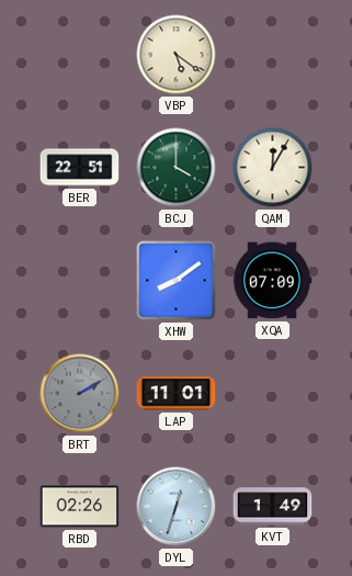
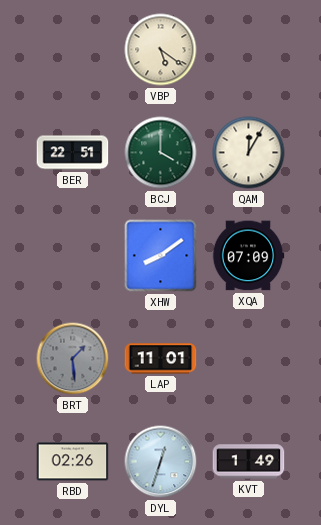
BRT: 2:10 -> 1:29 (73, 359)
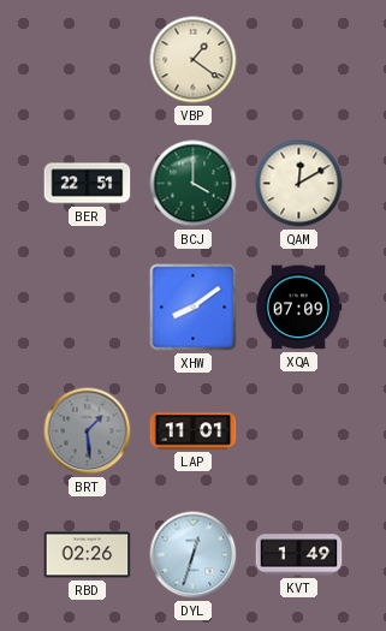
VBP: 5:21 -> 1:21 (194, 60)
QAM: 12:05 -> 12:10 (299, 184)
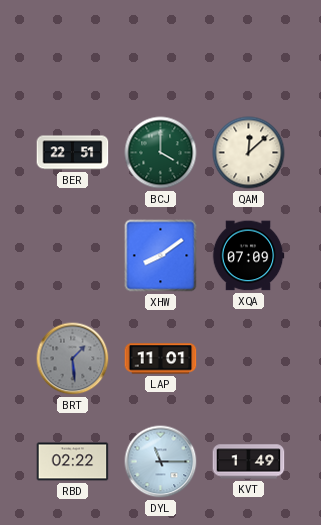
VBP: 1:21 -> none (194, 60)
QAM: 12:10 -> 12:08 (249, 153)
RBD: 02:26 -> 02:22 (73, 462)
DYL: 12:33 -> 11:15 (161, 462)
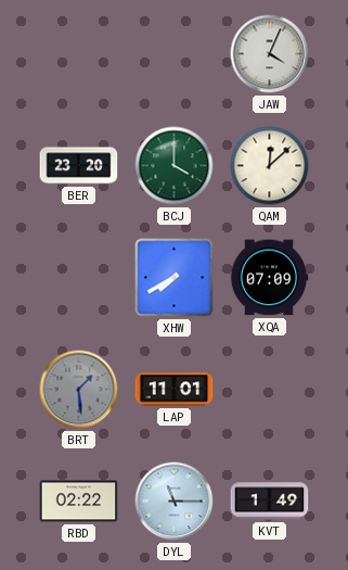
JAW: none -> 4:04 (270, 54)
BER: 22:51 -> 23:20 (79, 166)
XHW: 8:09 -> 7:40 (175, 278)
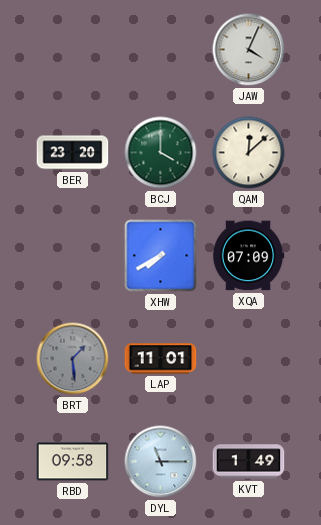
RBD: 02:22 -> 09:58 (73, 462)
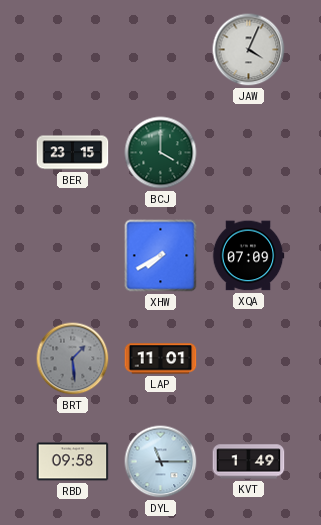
BER: 23:20 -> 23:15 (73, 153)
QAM: 12:08 -> none (249, 153)
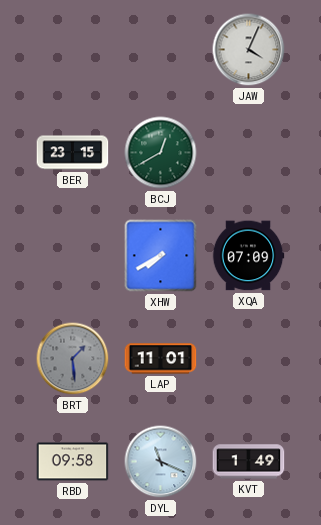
BCJ: 4:00 -> 12:40 (161, 153)
DYL: 11:15 -> 11:19 (161, 462)
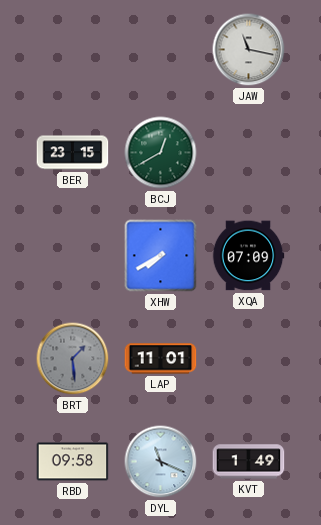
JAW: 4:04 -> 11:17 (249, 50)
